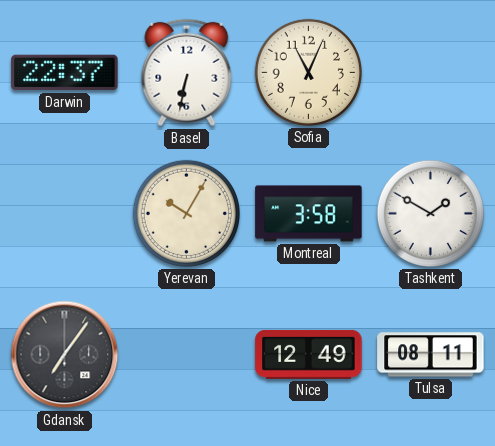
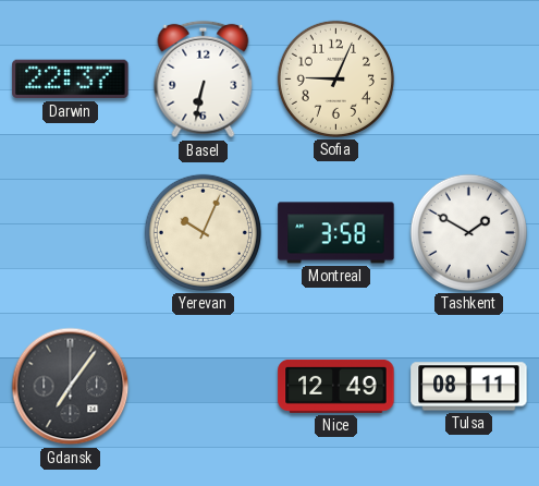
Sofia: 11:04 -> 9:04 (335, 78)
Yerevan: 10:05 -> 10:04 (203, 232)
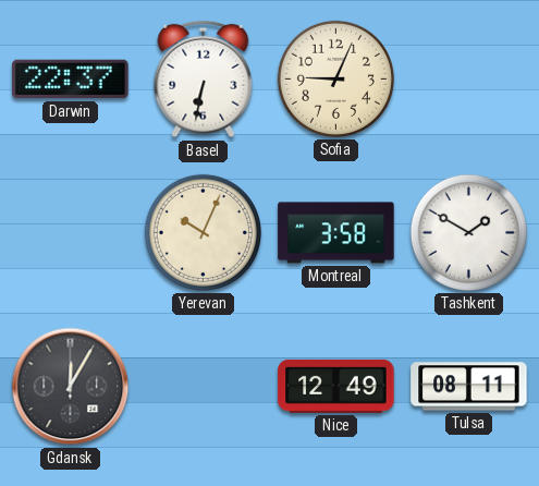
Gdansk: 7:06 -> 12:05 (71, 387)
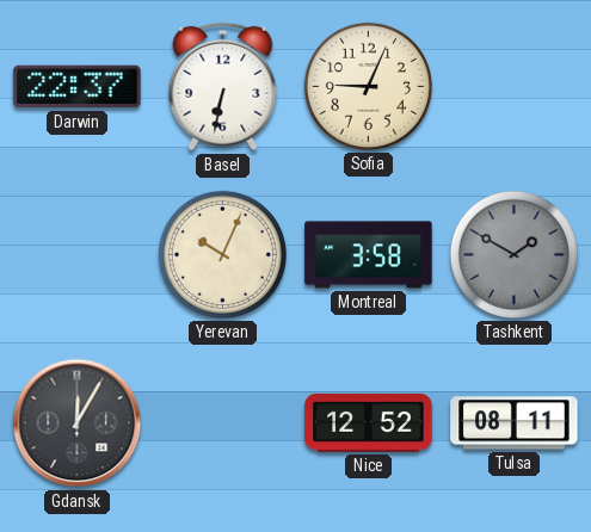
Tashkent dial: white -> grey (513, 254)
Nice: 12:49 -> 12:52 (369, 422)
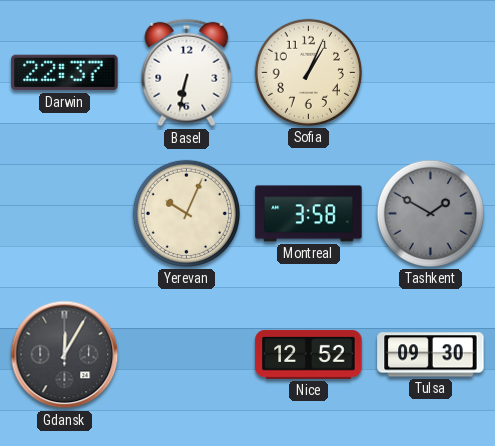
Sofia: 9:04 -> 1:04 (308, 72)
Tulsa: 08:11 -> 09:30 (431, 355)
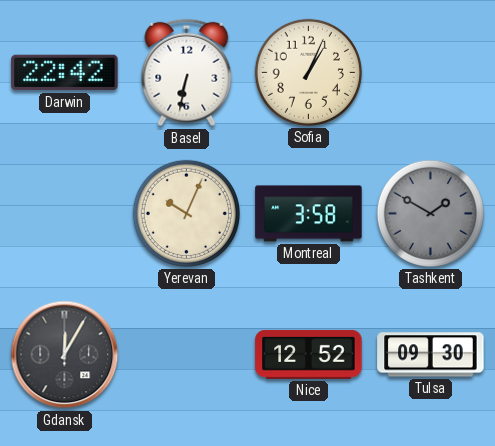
Darwin: 22:37 -> 22:42 (65, 73)
